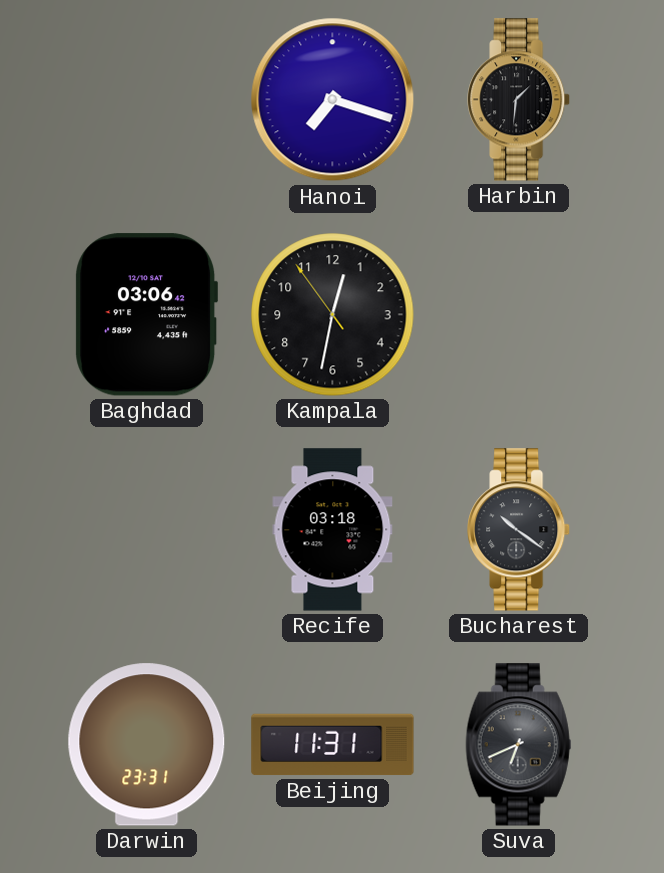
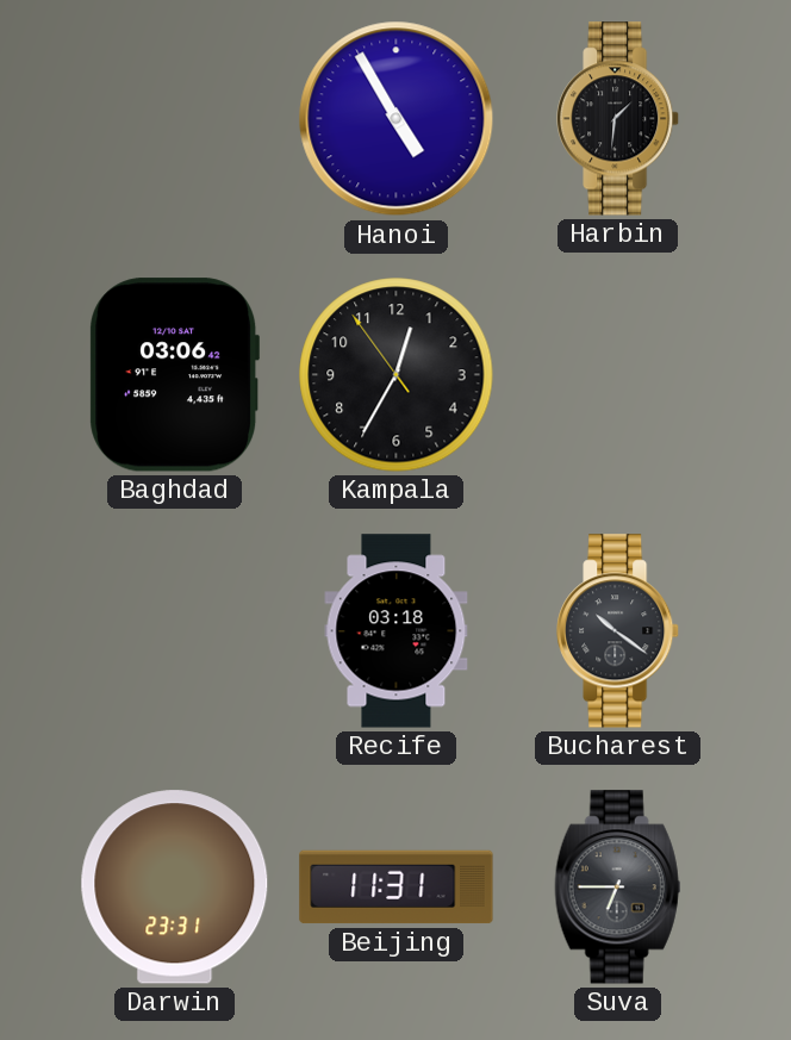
Hanoi: 7:18 -> 4:55 (397, 119)
Kampala: 12:31 -> 12:34 (397, 375)
Suva: 6:41 -> 6:45 (618, 888)
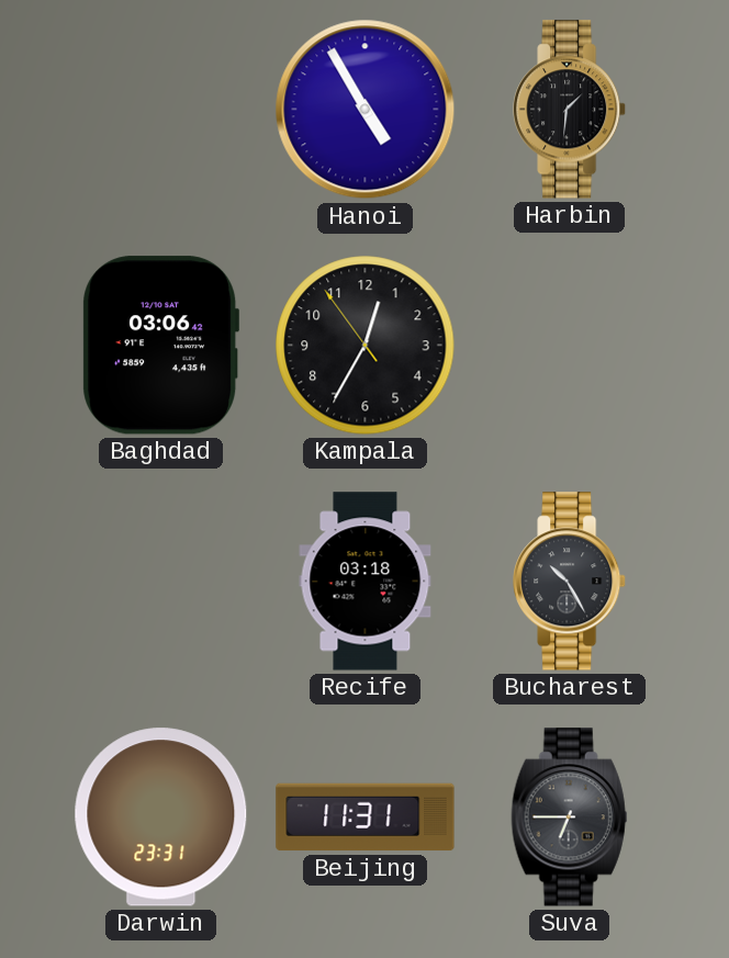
Bucharest: 10:21 -> 10:25 (570, 582)
